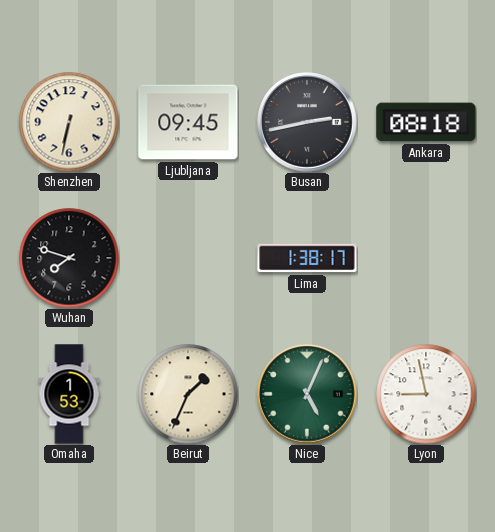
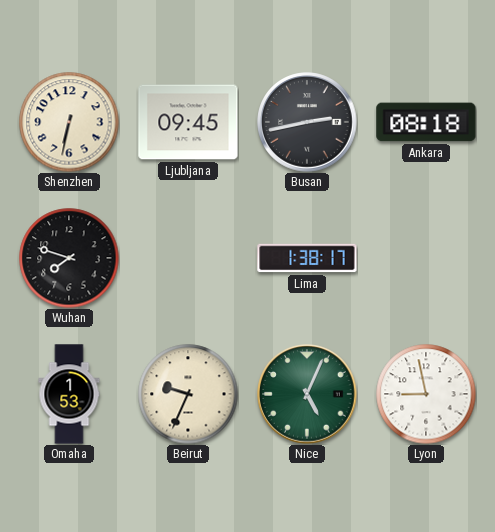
Beirut: 1:34 -> 9:34 (188, 394)
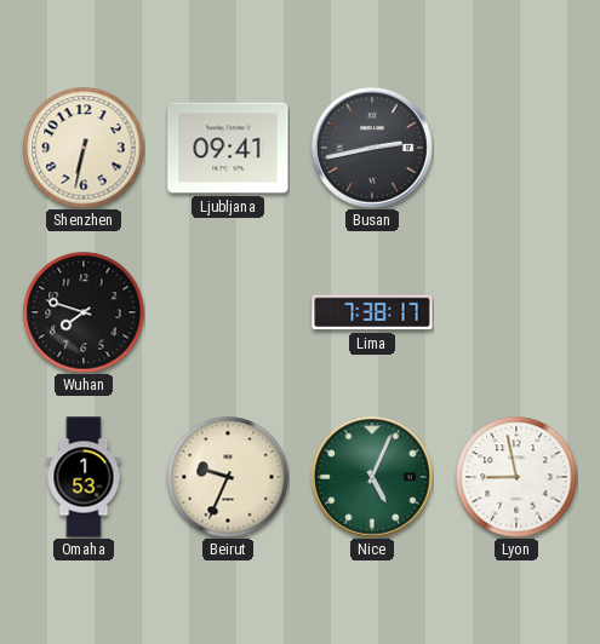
Ljubljana: 09:45 -> 09:41 (228, 148)
Ankara: 08:18 -> none (426, 122)
Lima: 1:38 -> 7:38 (372, 312)
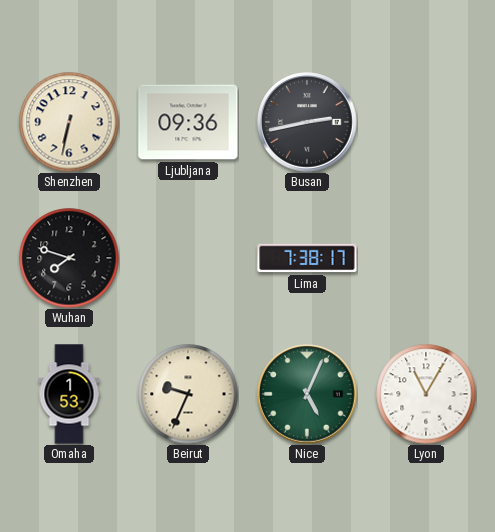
Ljubljana: 09:41 -> 09:36 (188, 122)
Lyon: 8:58 -> 11:05 (426, 394)
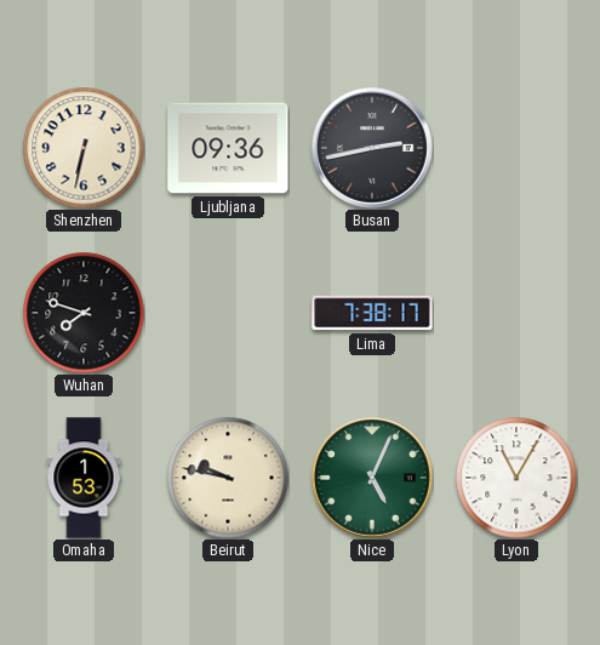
Beirut: 9:34 -> 9:47 (228, 478)
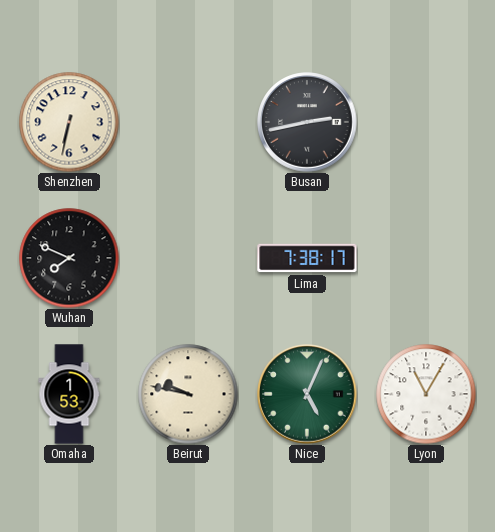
Ljubljana: 09:36 -> none (228, 148)
Wuhan: 7:48 -> 7:49 (69, 258)
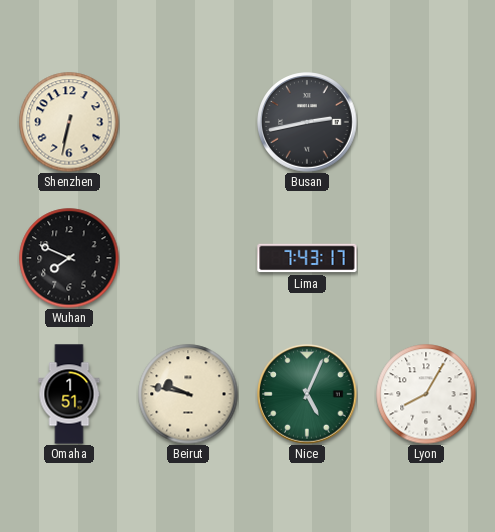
Lima: 7:38 -> 7:43 (307, 258)
Omaha: 1:53 -> 1:51 (69, 394)
Lyon: 11:05 -> 8:05 (426, 394)
